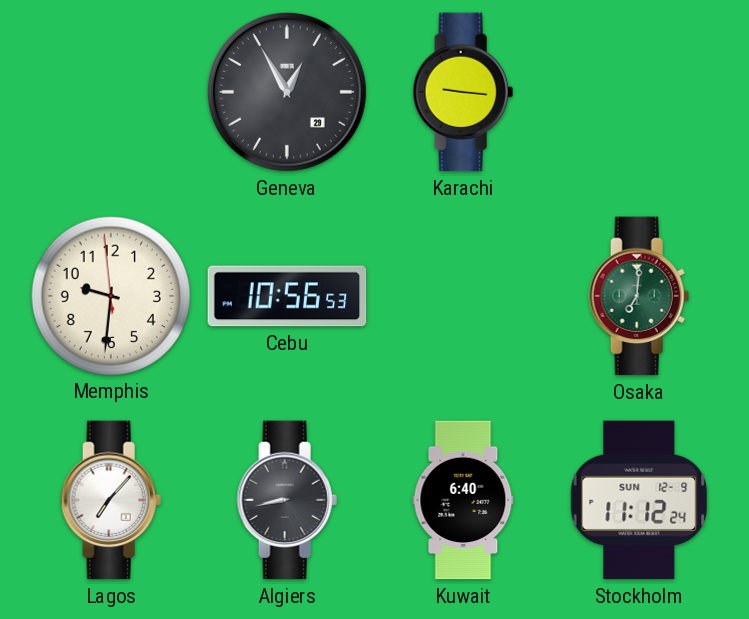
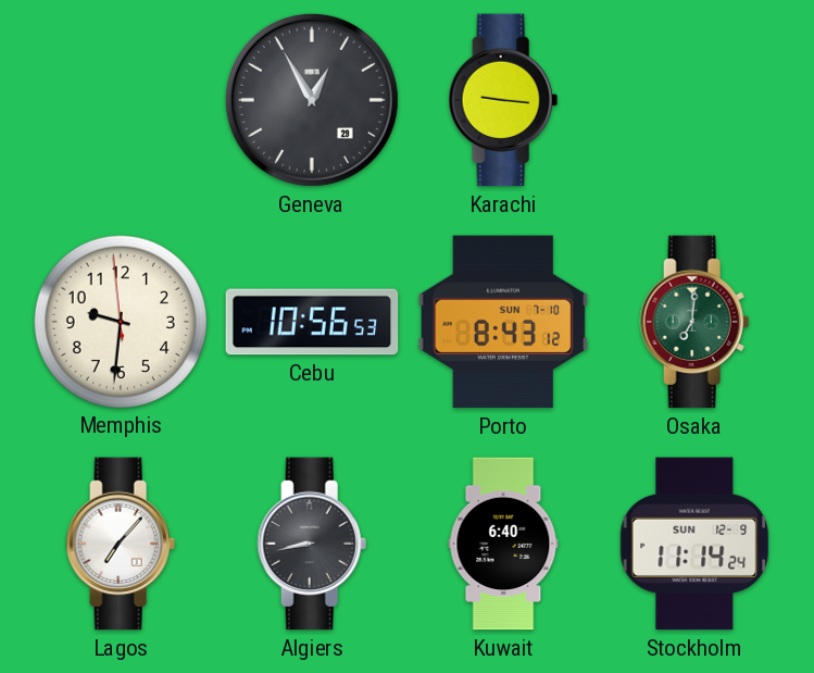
Porto: none -> 8:43 (503, 322)
Stockholm: 11:12 -> 11:14 (694, 544)
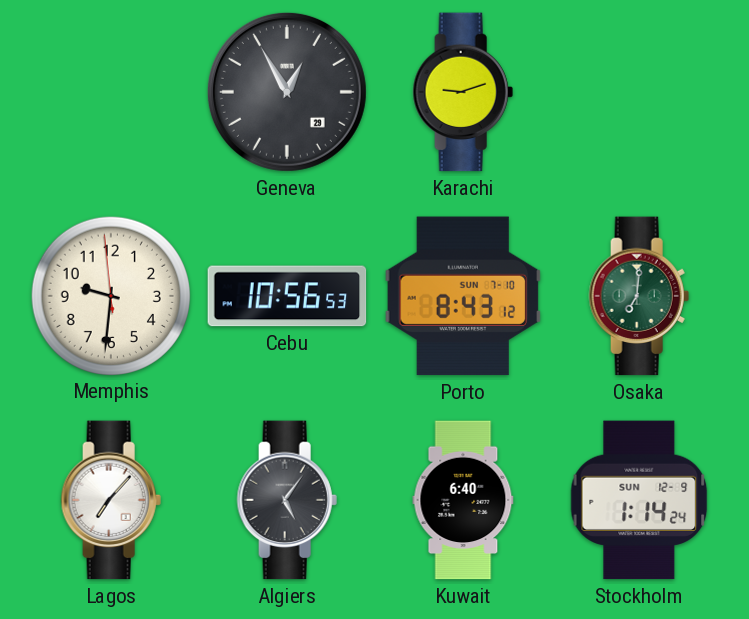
Karachi: 9:16 -> 9:12 (463, 92)
Algiers: 8:43 -> 5:06 (287, 500)
Stockholm: 11:14 -> 1:14 (639, 500)
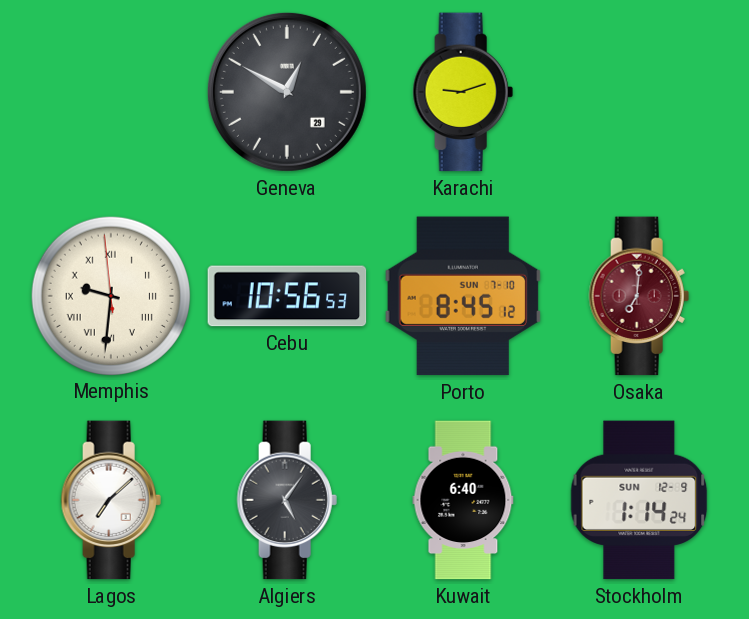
Geneva: 12:55 -> 12:50 (287, 92)
Memphis numerals: Arabic -> Roman (110, 295)
Porto: 8:43 -> 8:45 (463, 296)
Osaka dial: green -> burgundy (639, 296)
Lagos: 7:07 -> 7:08 (111, 500)
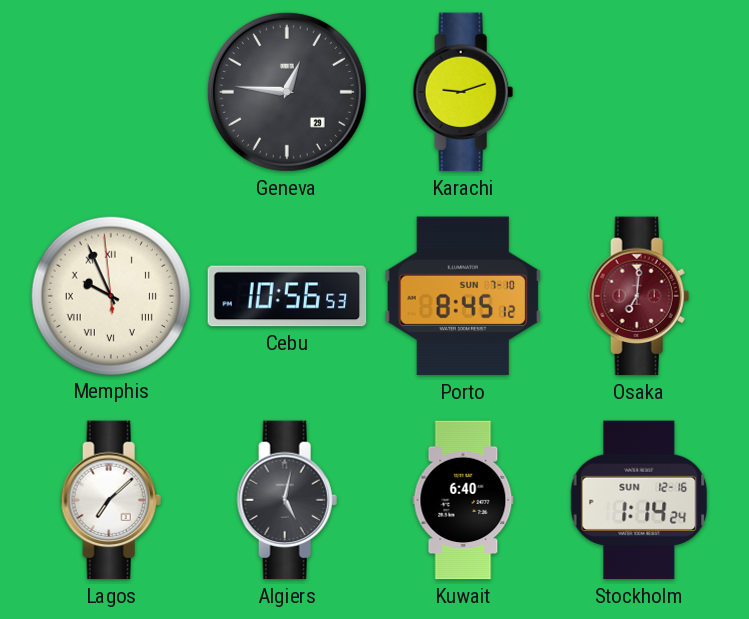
Geneva: 12:50 -> 12:46 (287, 92)
Memphis: 9:30 -> 9:55 (110, 295)
Algiers: 5:06 -> 5:02 (287, 500)
Stockholm date: SUN 12-9 -> SUN 12-16 (639, 500)
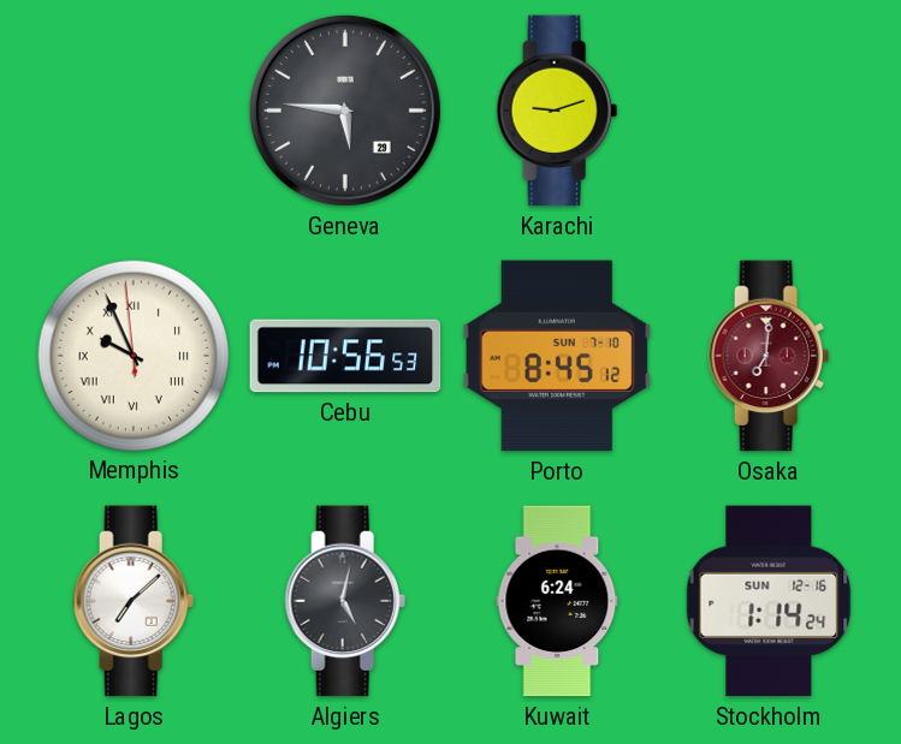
Geneva: 12:46 -> 5:46 (345, 111)
Kuwait: 6:40 -> 6:24 (557, 601)
